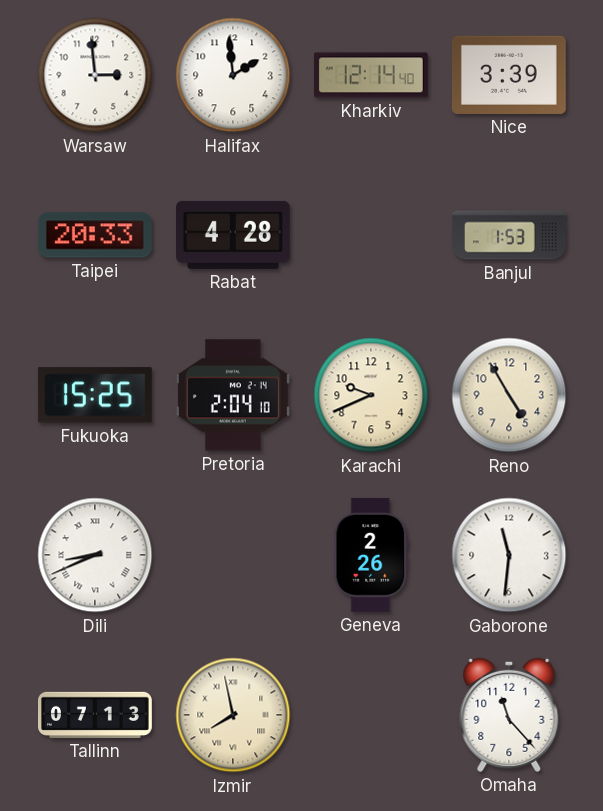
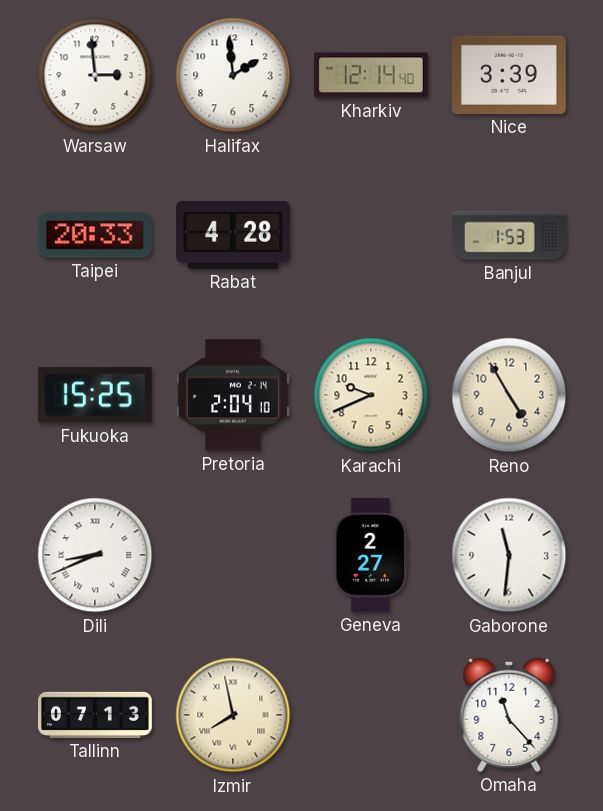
Geneva: 2:26 -> 2:27 (371, 555)
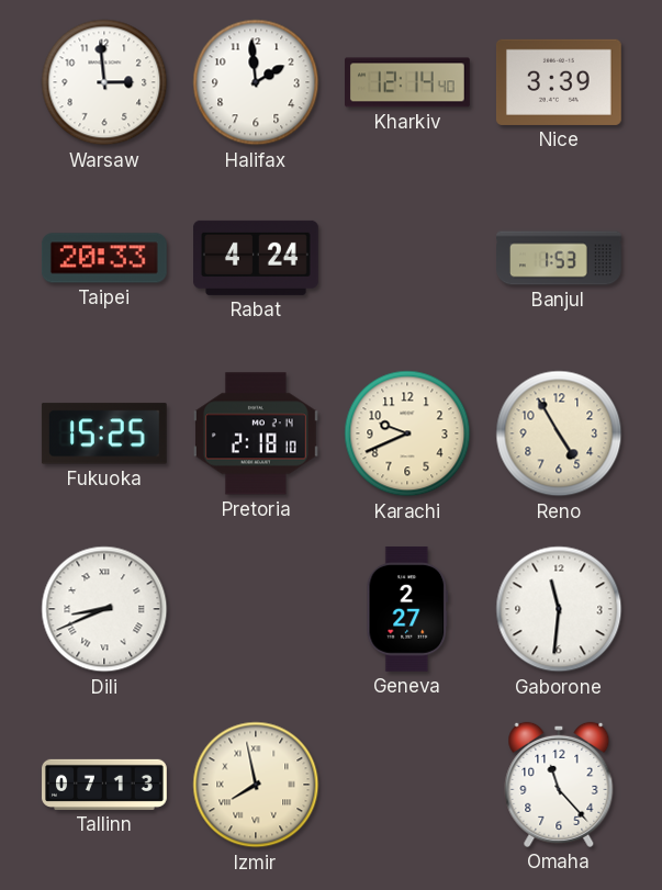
Rabat: 4:28 -> 4:24 (257, 258)
Pretoria: 2:04 -> 2:18 (256, 433)
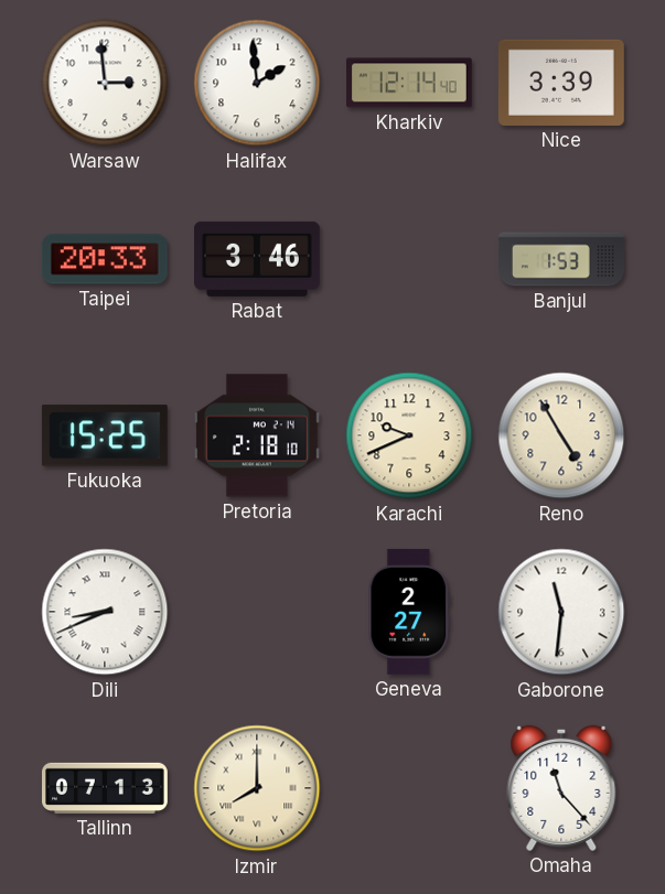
Rabat: 4:24 -> 3:46 (258, 259)
Izmir: 7:58 -> 8:00 (257, 788)
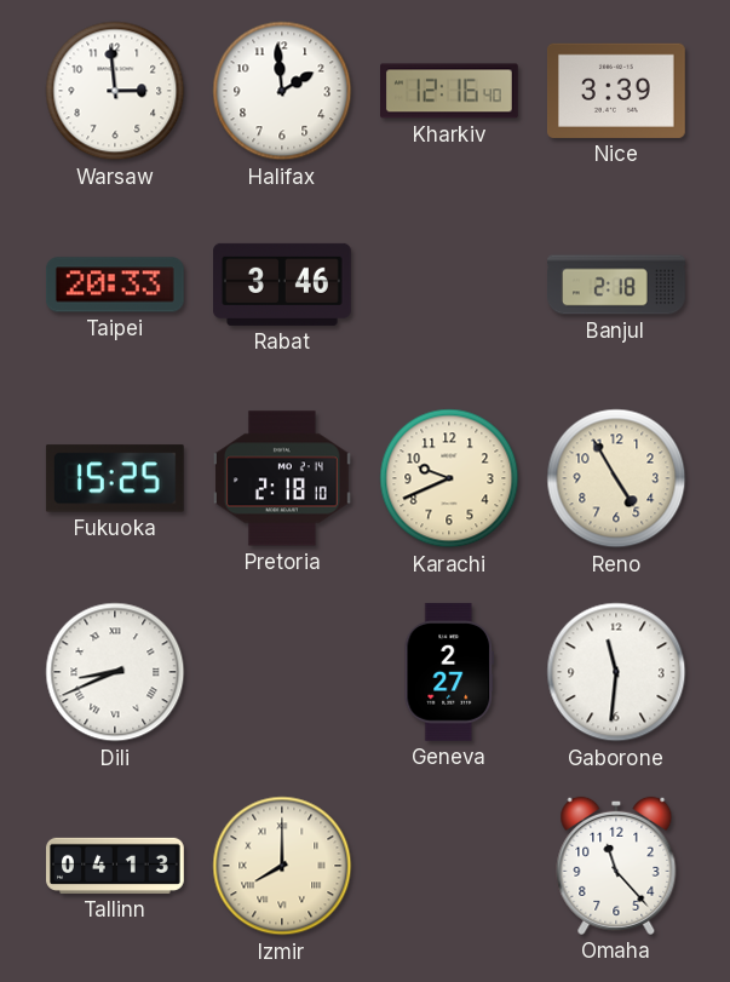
Kharkiv: 12:14 -> 12:16 (450, 91)
Banjul: 1:53 -> 2:18 (617, 285)
Tallinn: 07:13 -> 04:13 (116, 866)
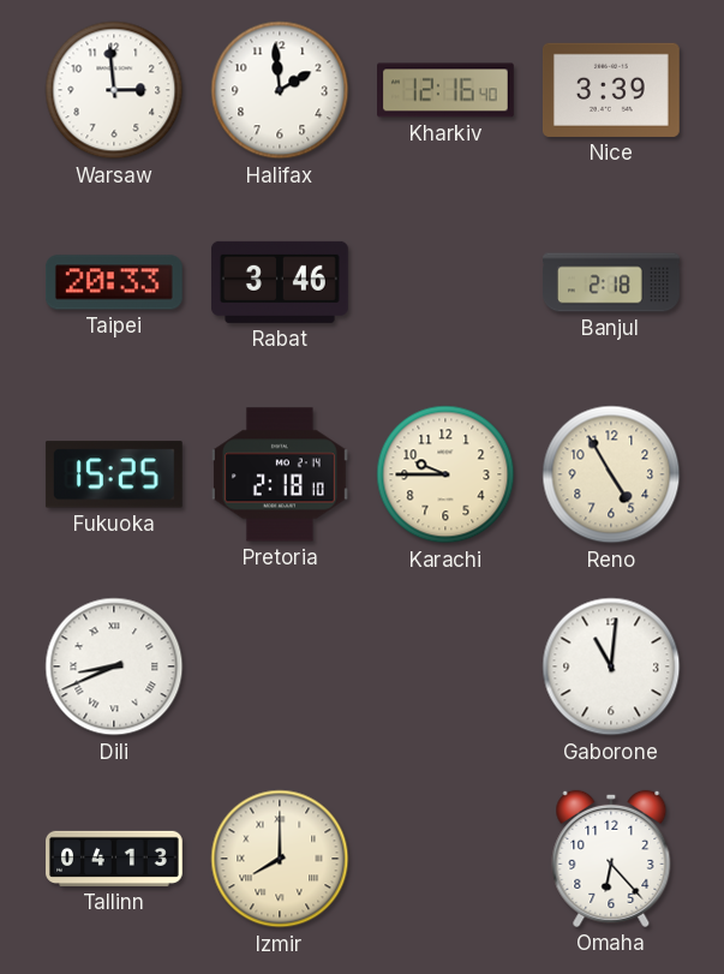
Karachi: 9:41 -> 9:45 (445, 474)
Geneva: 2:27 -> none (449, 672)
Gaborone: 11:31 -> 11:01 (611, 667)
Omaha: 11:23 -> 6:23 (611, 859)
